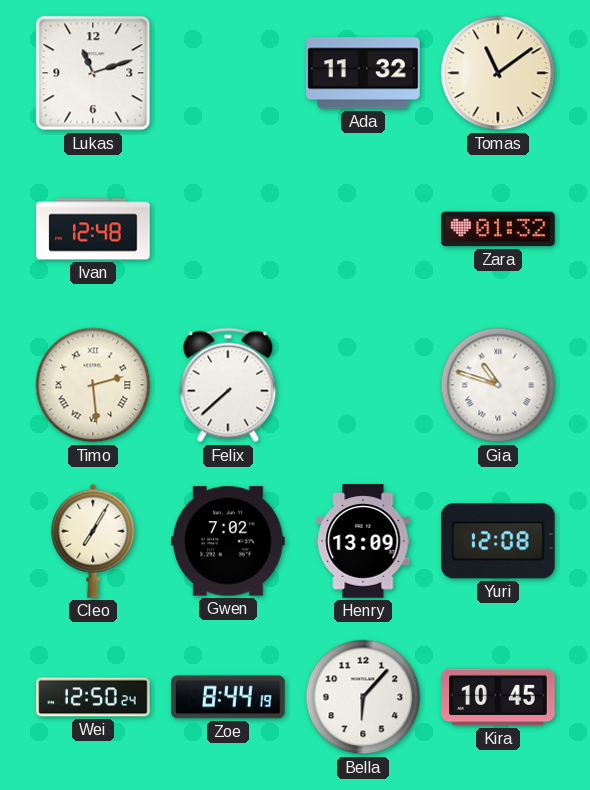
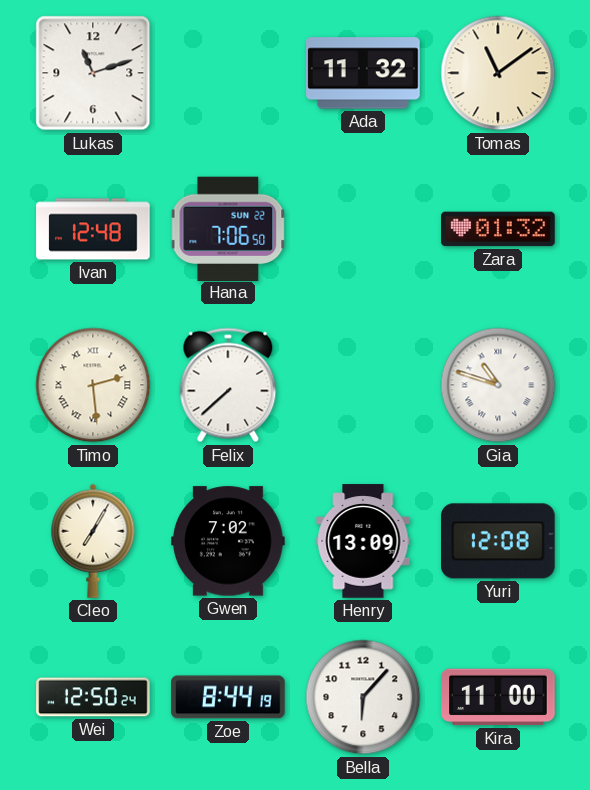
Hana: none -> 7:06 (228, 228)
Kira: 10:45 -> 11:00 (498, 697)
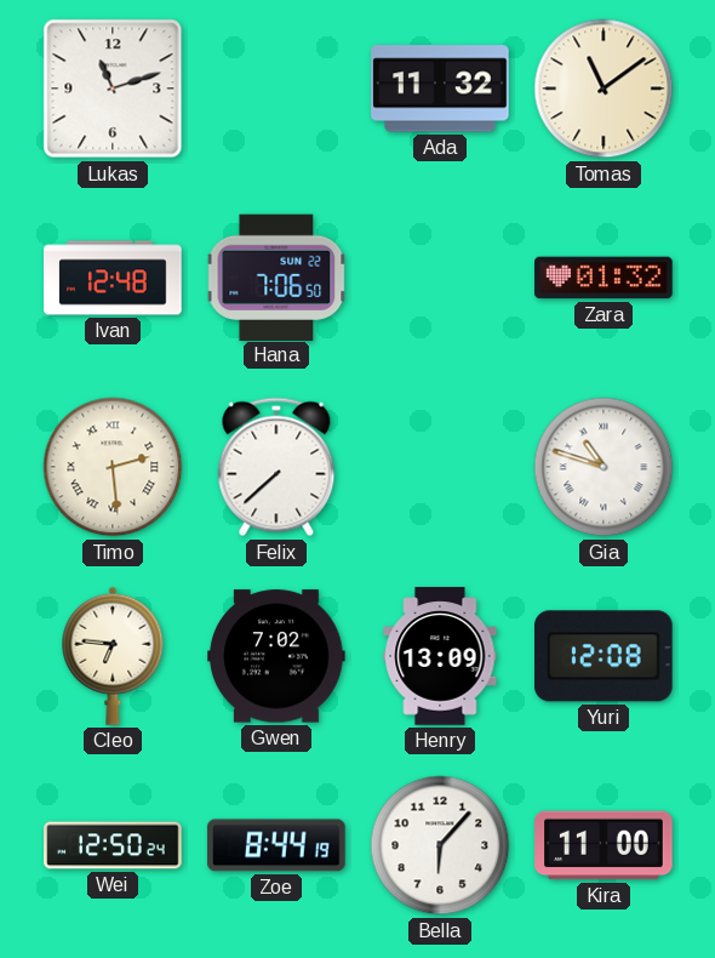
Cleo: 7:05 -> 6:46 (113, 656)
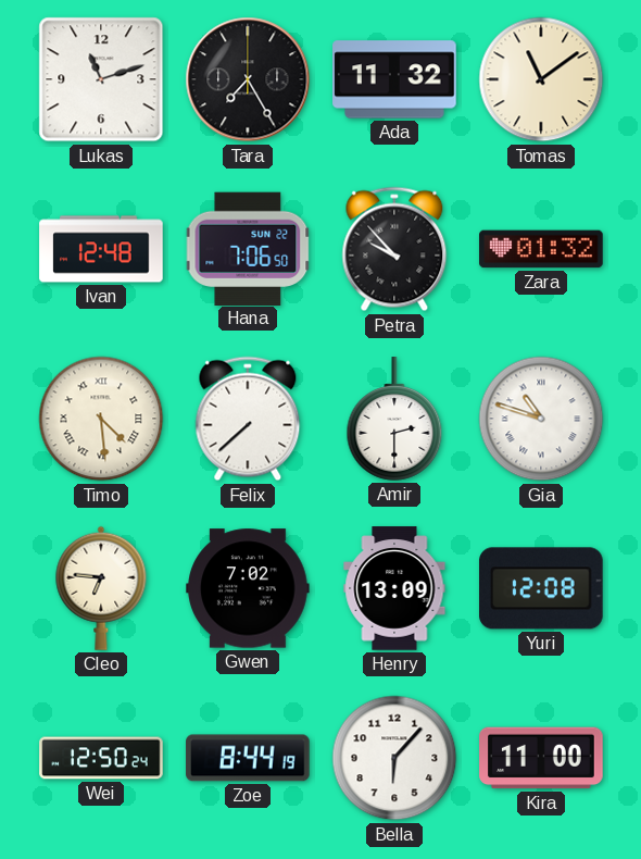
Tara: none -> 7:25 (248, 79)
Petra: none -> 9:53 (394, 249)
Timo: 2:29 -> 4:29 (101, 419)
Amir: none -> 2:30 (394, 419)
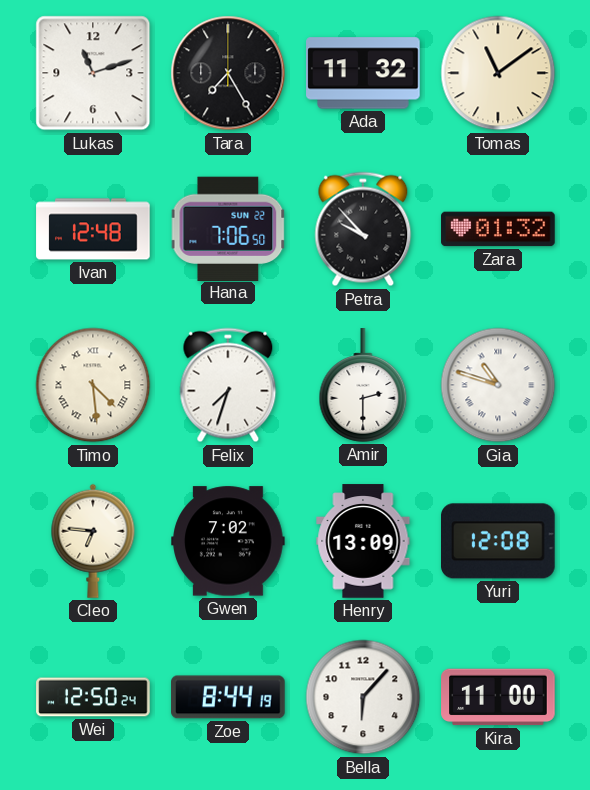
Felix: 7:38 -> 7:33 (228, 385)
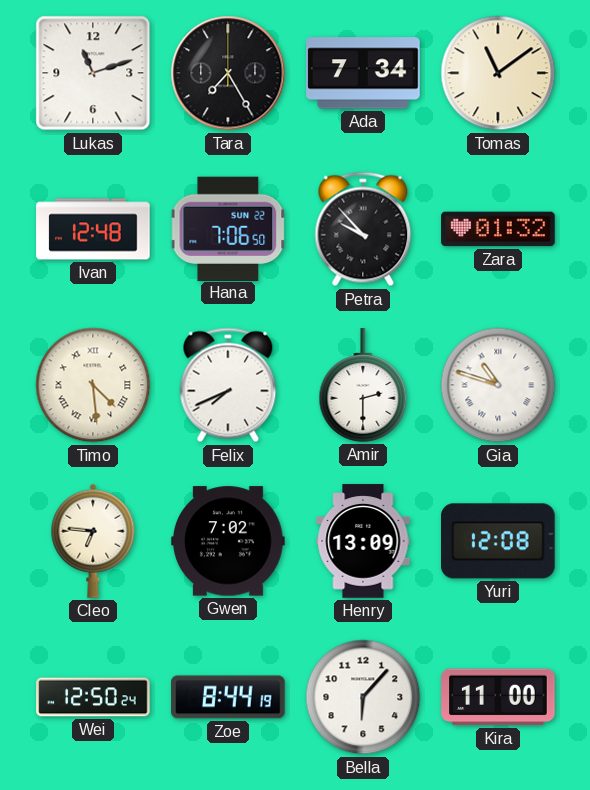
Ada: 11:32 -> 7:34 (363, 73)
Felix: 7:33 -> 7:41 (228, 385)
